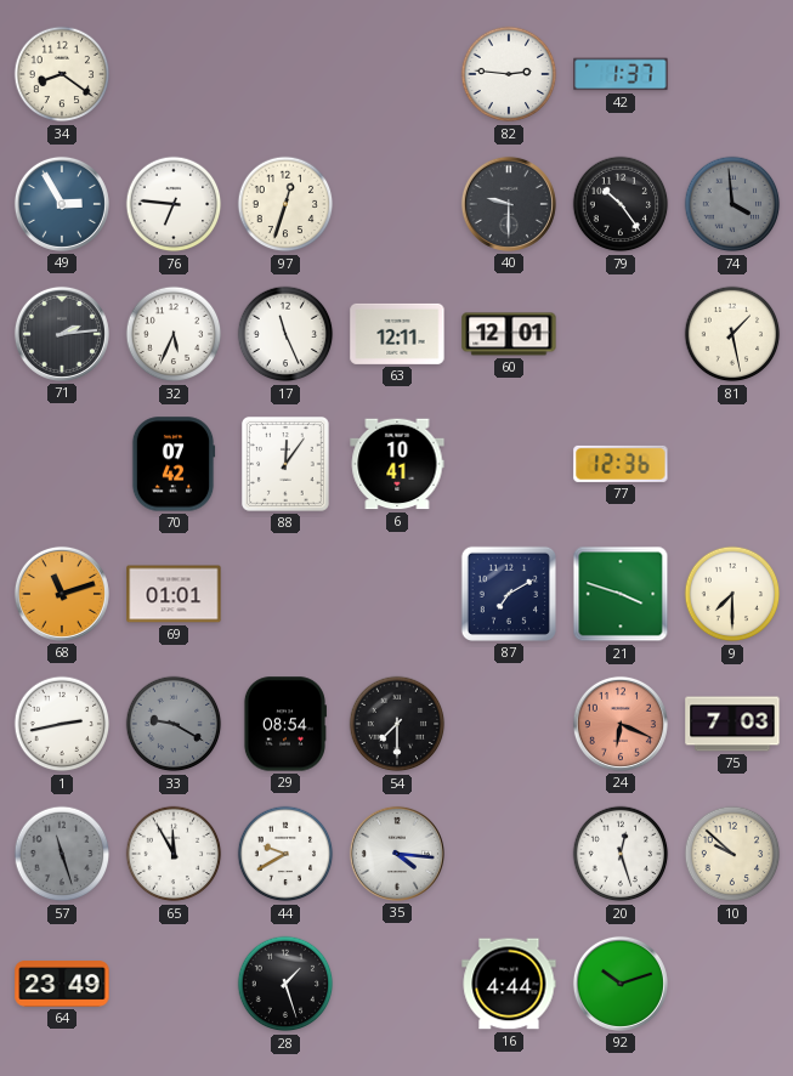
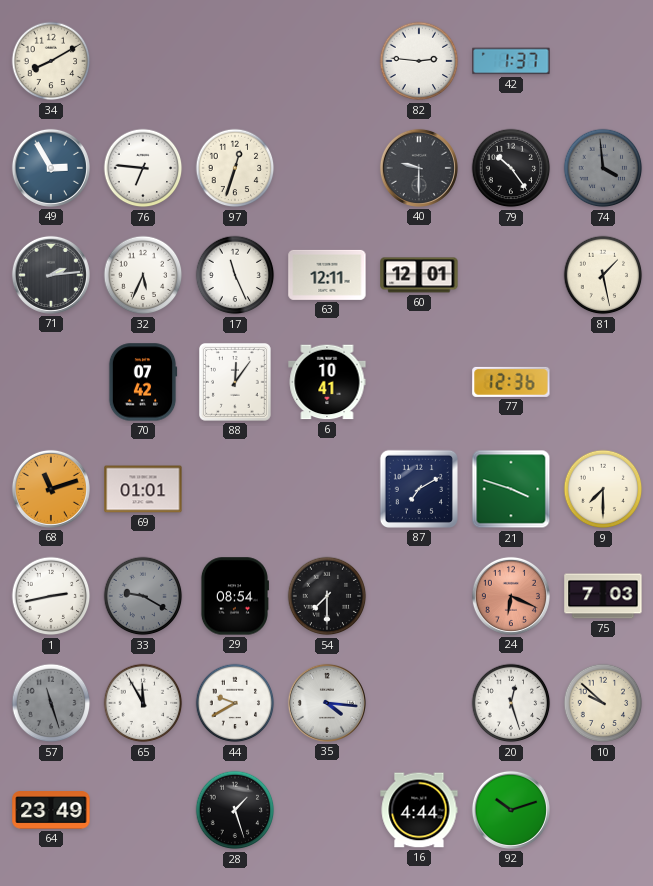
34: 8:21 -> 8:10 (51, 61)
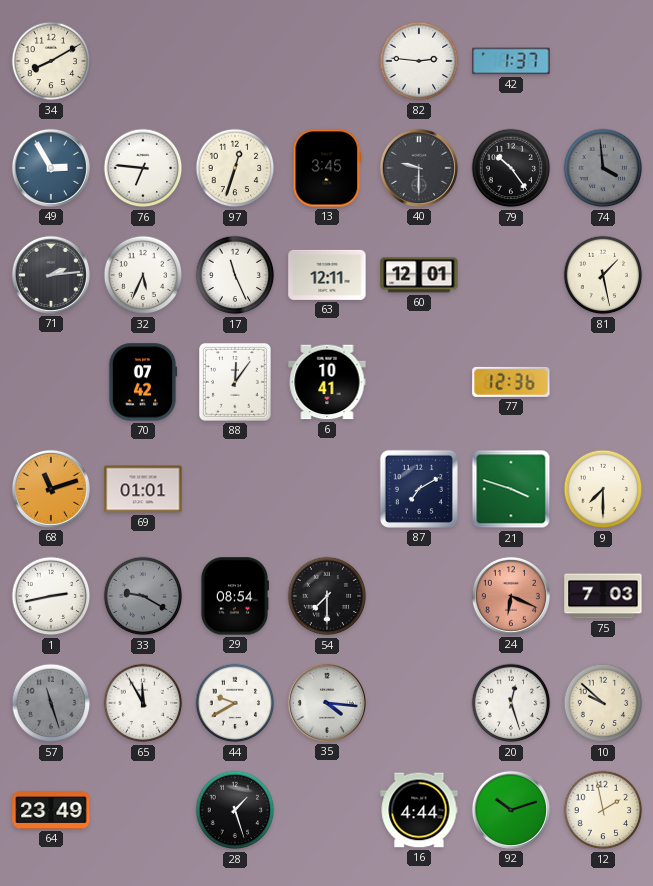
13: none -> 3:45 (327, 168)
12: none -> 1:58 (603, 810)
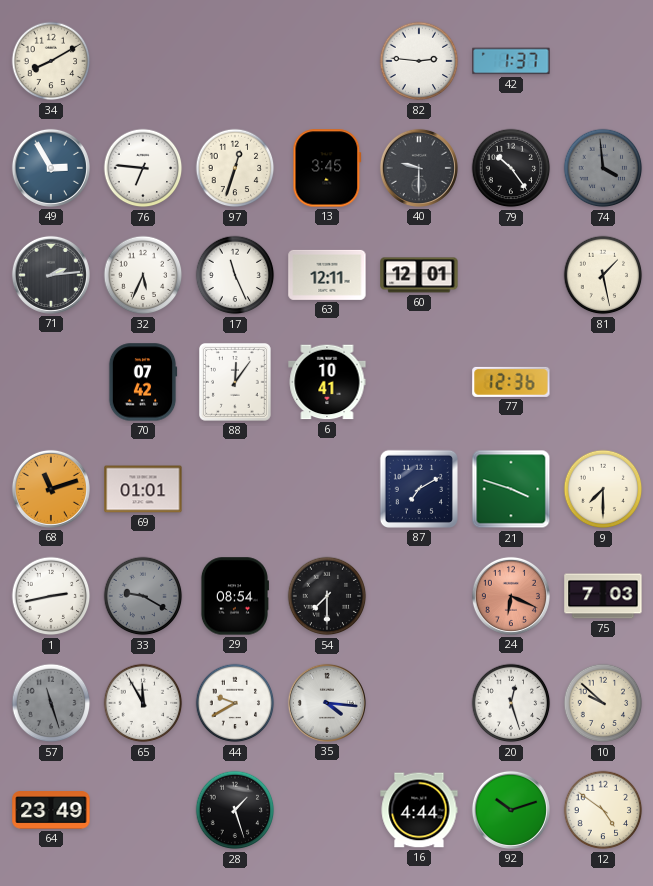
12: 1:58 -> 4:51 (603, 810)
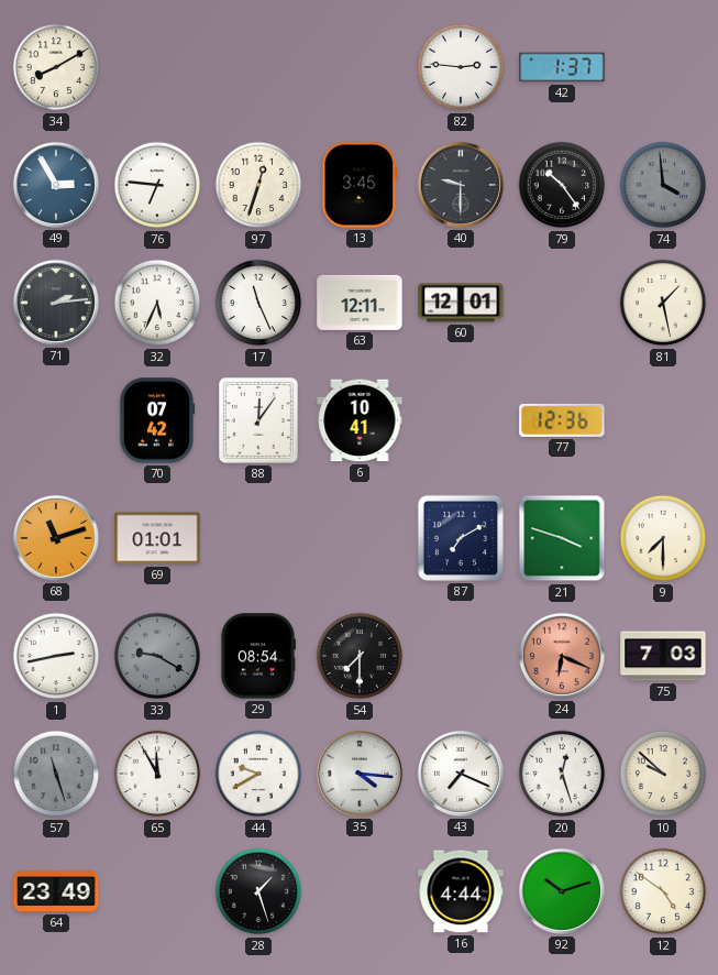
43: none -> 7:19 (461, 774)
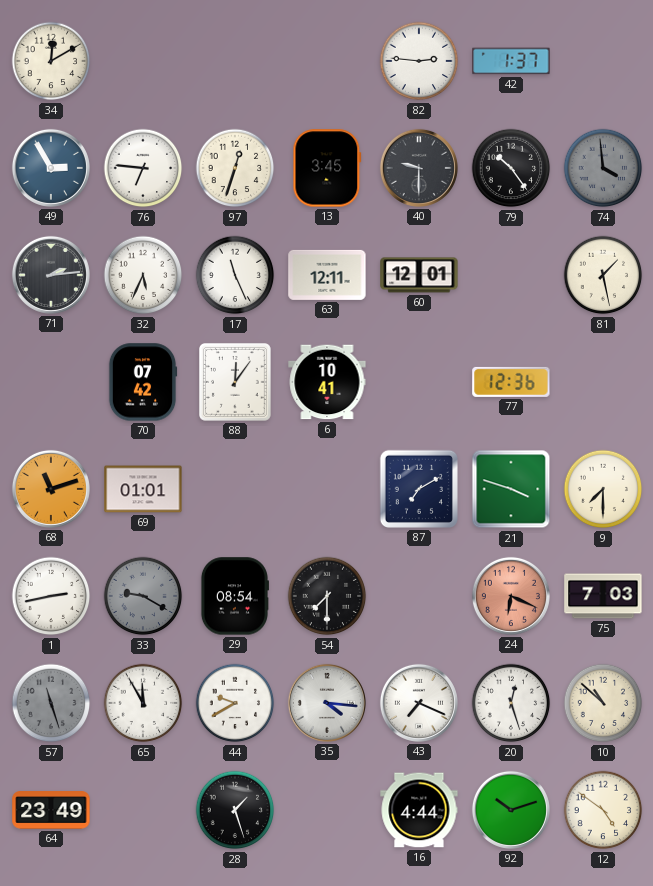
34: 8:10 -> 12:10 (51, 61)
10: 9:52 -> 10:52 (603, 703)
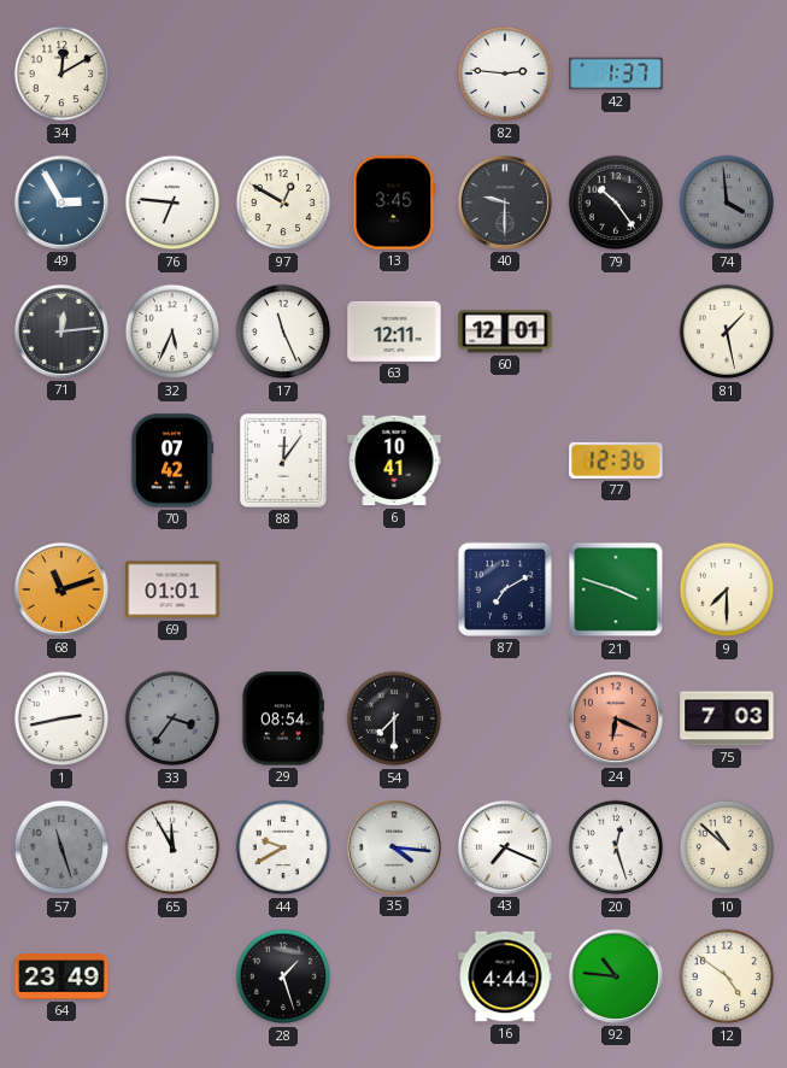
97: 12:33 -> 12:50 (283, 203)
71: 2:14 -> 12:14 (61, 331)
33: 9:20 -> 3:36 (172, 718)
92: 10:12 -> 10:46 (616, 976)
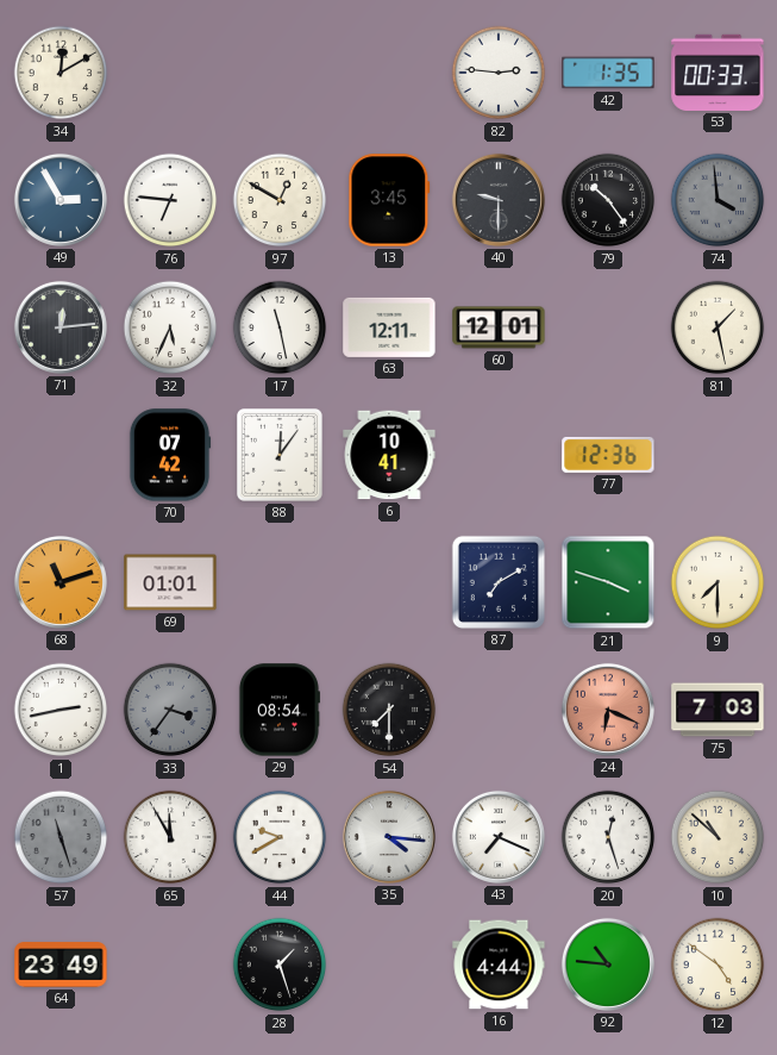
42: 1:37 -> 1:35 (608, 73)
53: none -> 00:33 (718, 73)
17: 11:26 -> 11:28 (280, 327)
